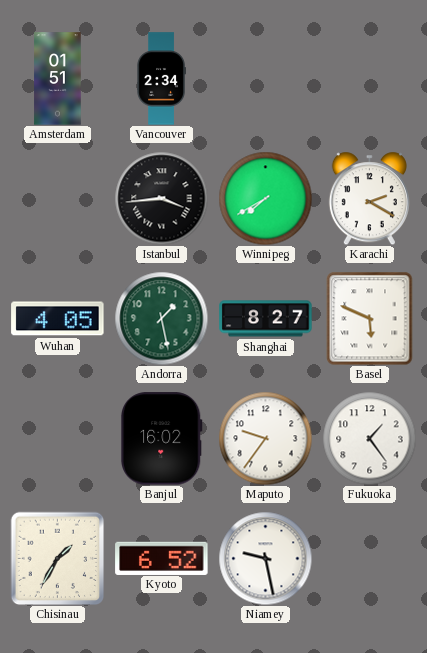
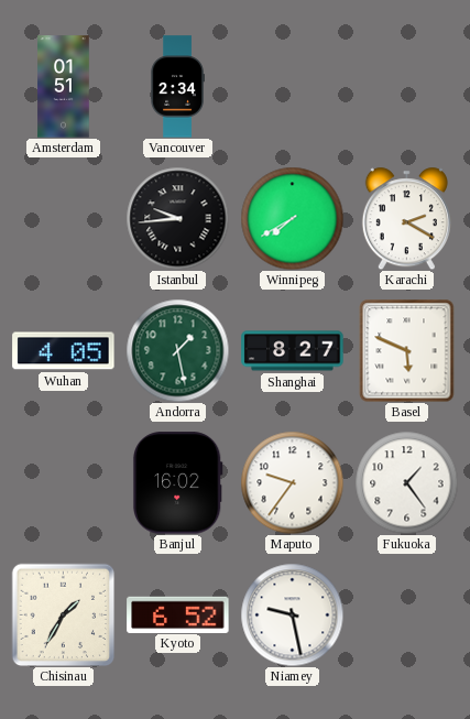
Istanbul: 3:44 -> 9:44 (177, 218)
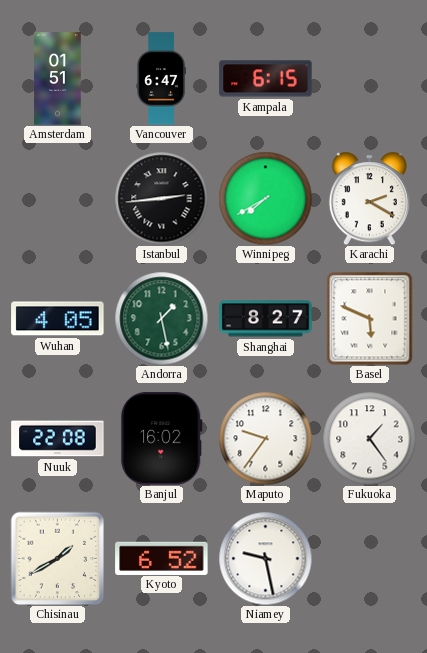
Vancouver: 2:34 -> 6:47 (161, 79)
Kampala: none -> 6:15 (266, 79)
Istanbul: 9:44 -> 2:44 (161, 198)
Nuuk: none -> 22:08 (58, 439)
Chisinau: 1:35 -> 1:40 (57, 558)
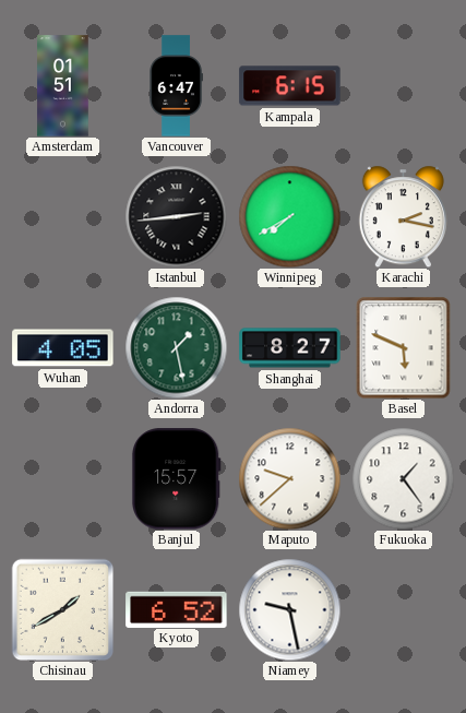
Karachi: 2:20 -> 2:17 (403, 216)
Nuuk: 22:08 -> none (58, 439)
Banjul: 16:02 -> 15:57 (176, 479)
Maputo: 9:36 -> 9:38 (289, 478)
